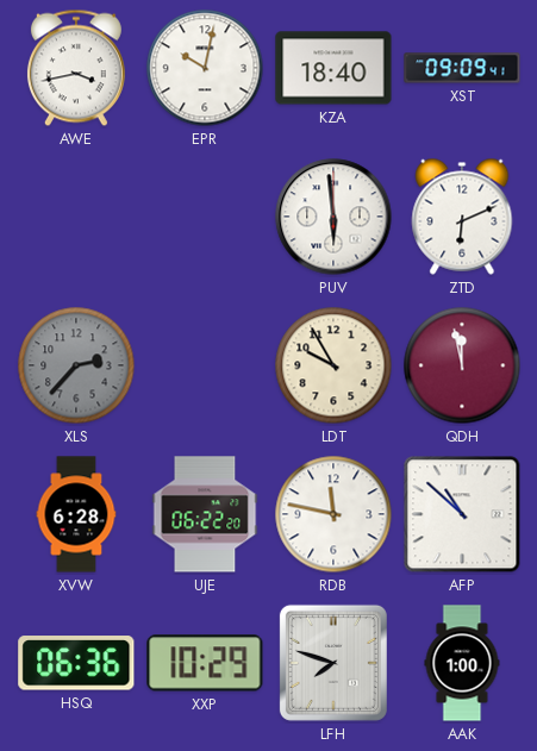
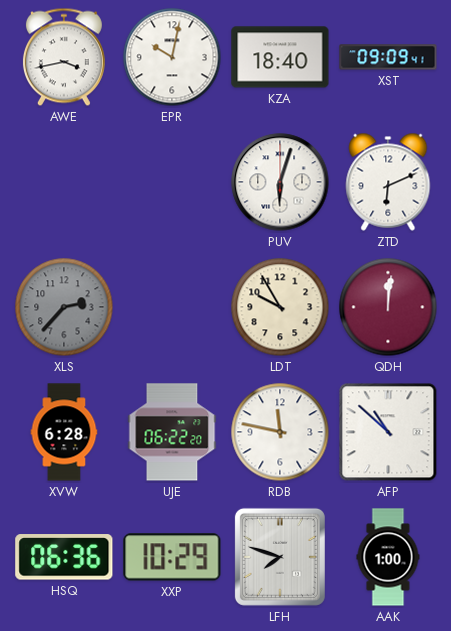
PUV: 5:59 -> 6:03 (280, 182)
QDH: 11:58 -> 12:01 (388, 307)
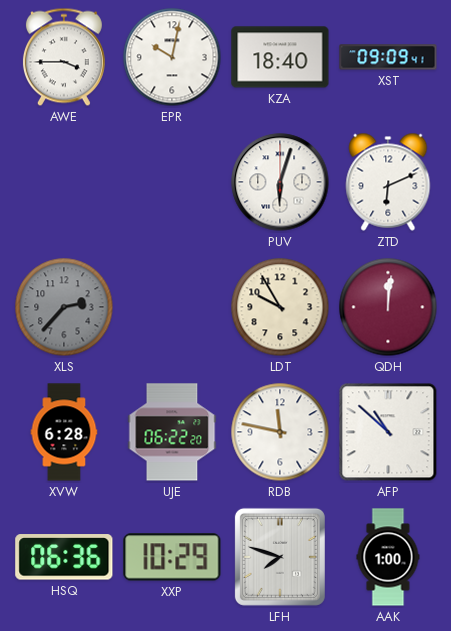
AWE: 3:43 -> 3:45 (64, 57)
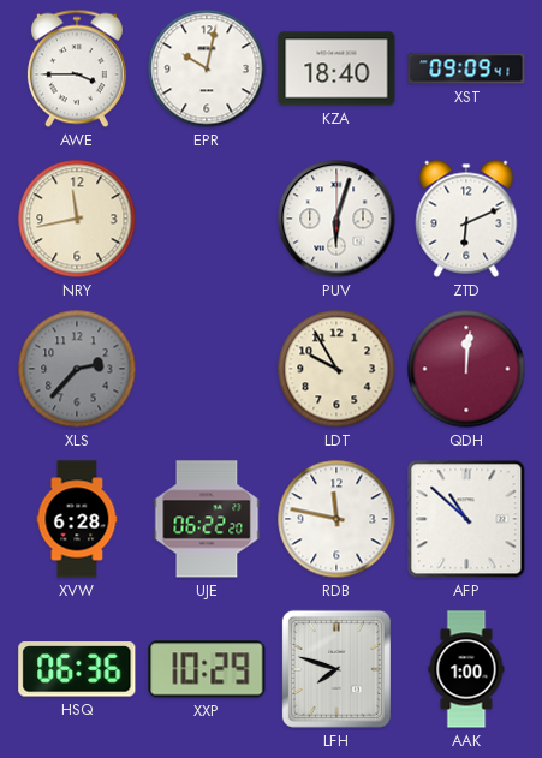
NRY: none -> 11:43 (77, 219)
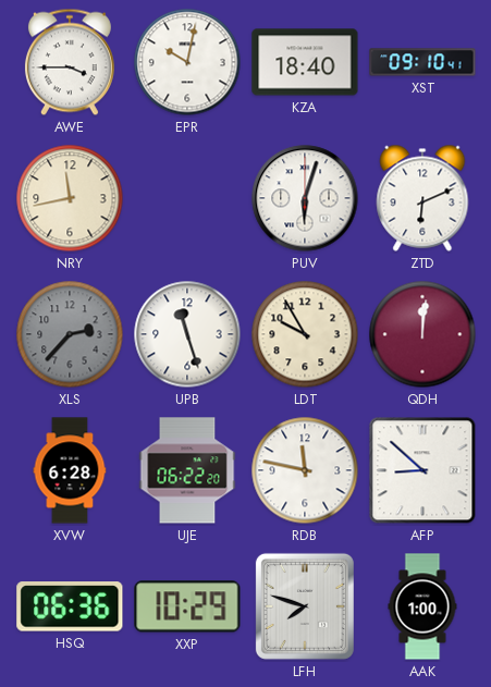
XST: 09:09 -> 09:10 (422, 62)
UPB: none -> 11:27 (187, 334)
AFP: 10:52 -> 8:52 (422, 470)
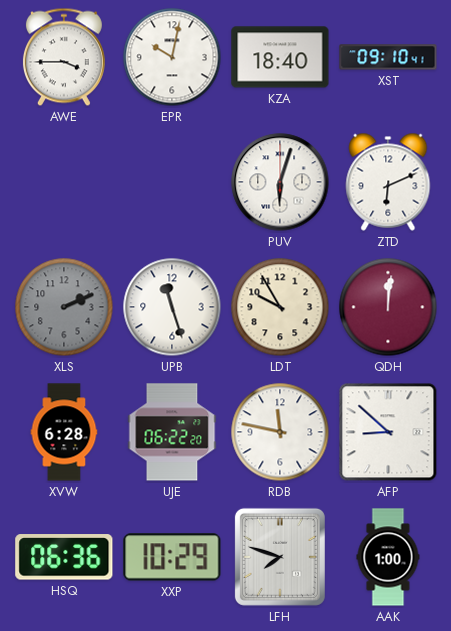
NRY: 11:43 -> none (70, 198)
XLS: 2:37 -> 2:11 (64, 307)
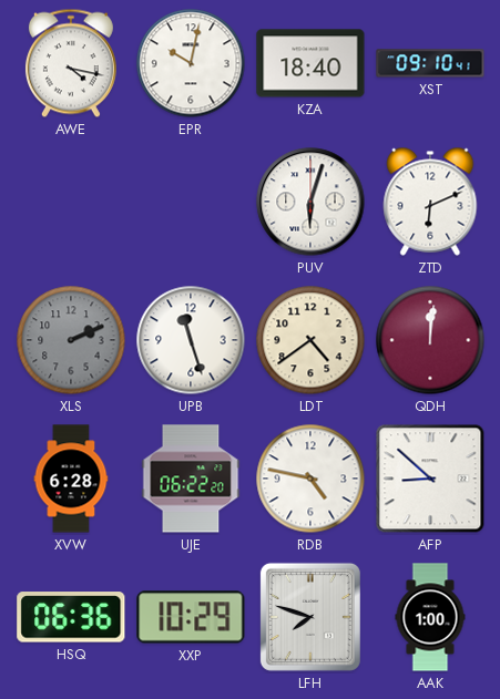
AWE: 3:45 -> 4:17 (71, 63)
LDT: 9:55 -> 4:39 (310, 340)
RDB: 11:47 -> 4:47 (310, 479)
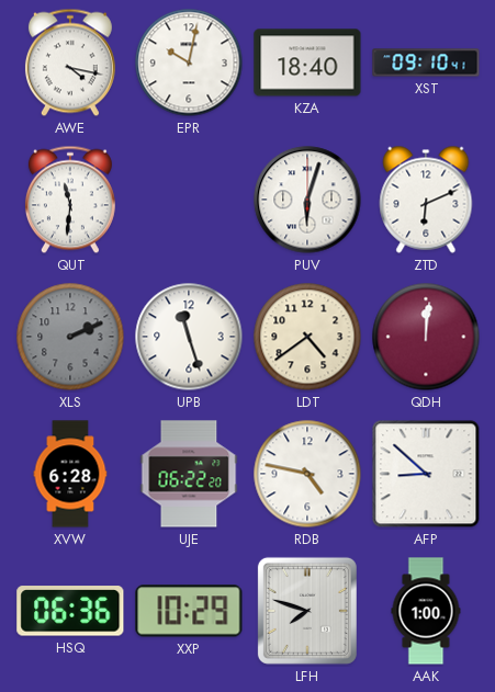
QUT: none -> 11:31 (70, 200)
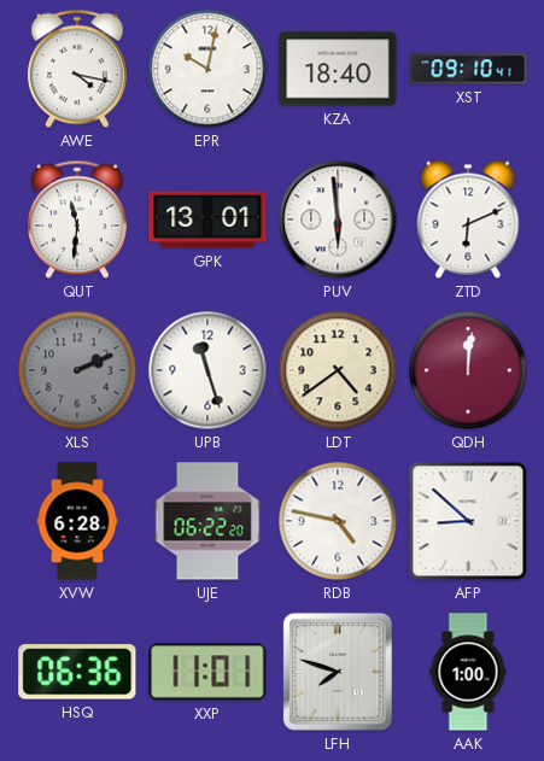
GPK: none -> 13:01 (207, 219)
PUV: 6:03 -> 5:59 (338, 219)
XXP: 10:29 -> 11:01 (207, 672)
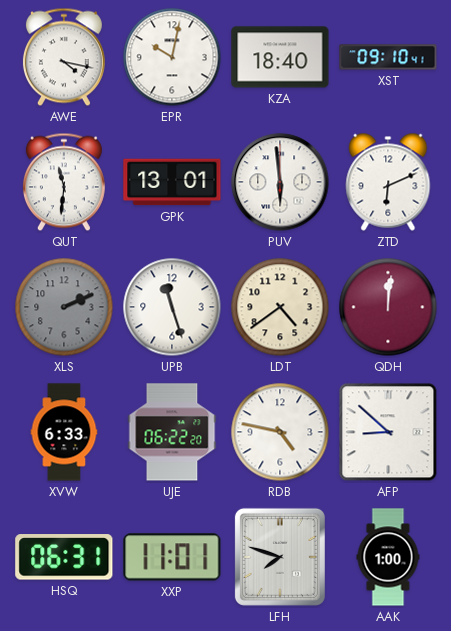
XVW: 6:28 -> 6:33 (64, 432)
HSQ: 06:36 -> 06:31 (64, 557)
